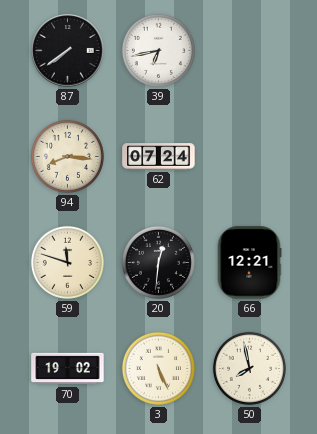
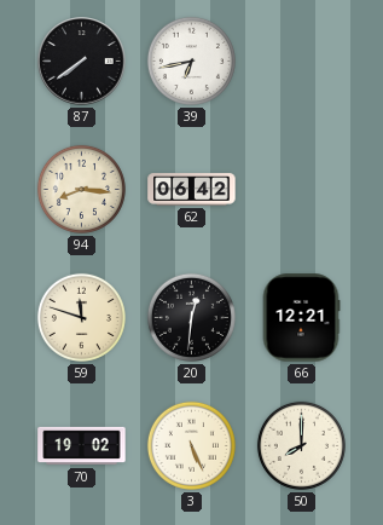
62: 07:24 -> 06:42 (192, 190)
50: 7:58 -> 8:00 (301, 445)
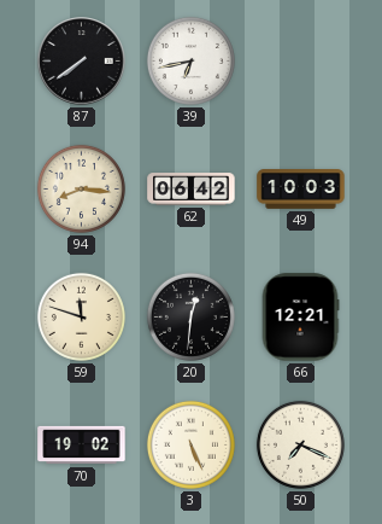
49: none -> 10:03 (301, 190)
50: 8:00 -> 7:19 (300, 444)
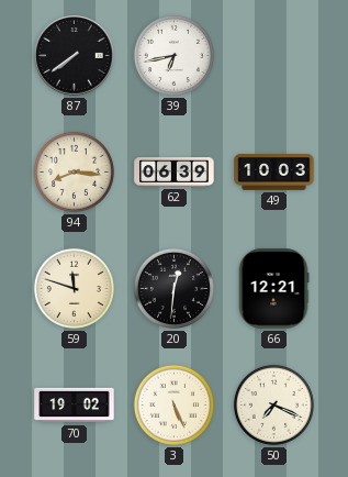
62: 06:42 -> 06:39 (175, 173)
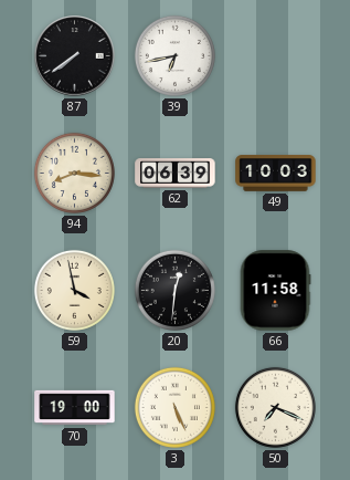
59: 11:48 -> 3:58 (74, 290)
66: 12:21 -> 11:58 (275, 291)
70: 19:02 -> 19:00 (75, 408)
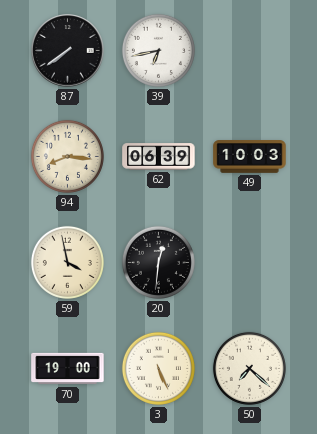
66: 11:58 -> none (275, 291)
50: 7:19 -> 7:22 (249, 368)
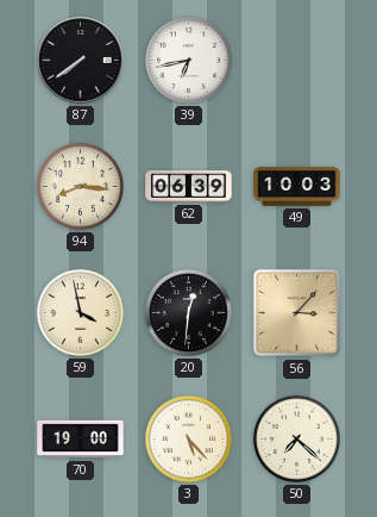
56: none -> 3:07 (297, 313)
3: 5:26 -> 5:23 (188, 438)
